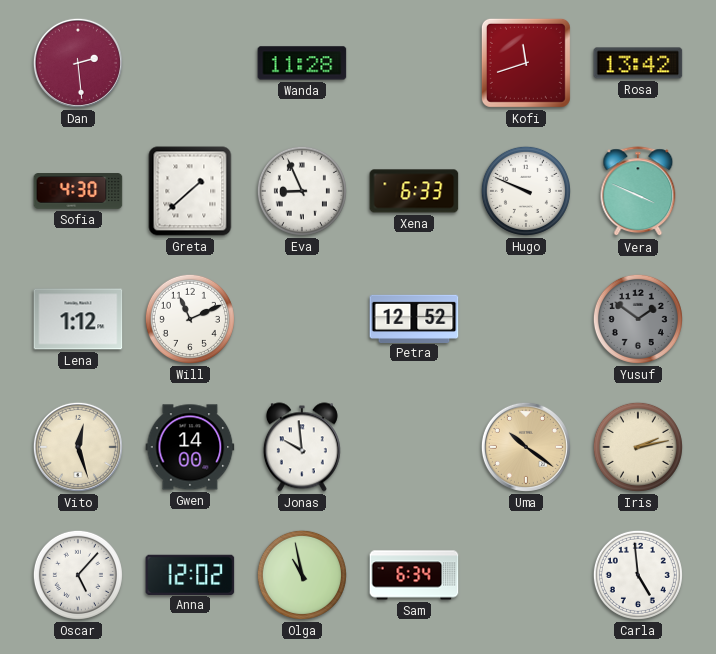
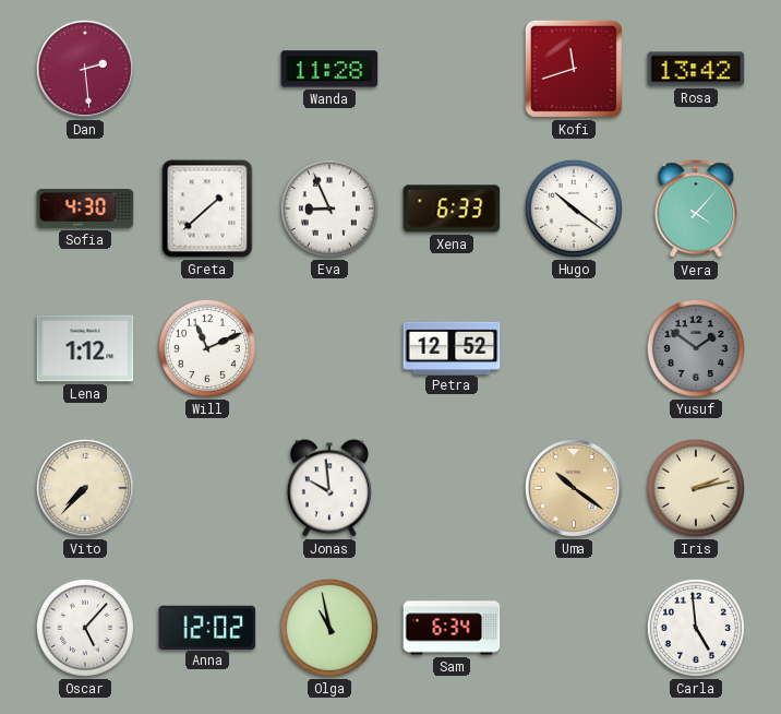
Hugo: 9:49 -> 10:21 (574, 209)
Vera: 3:49 -> 4:07 (696, 210)
Vito: 12:27 -> 7:37 (85, 488)
Gwen: 14:00 -> none (190, 447)
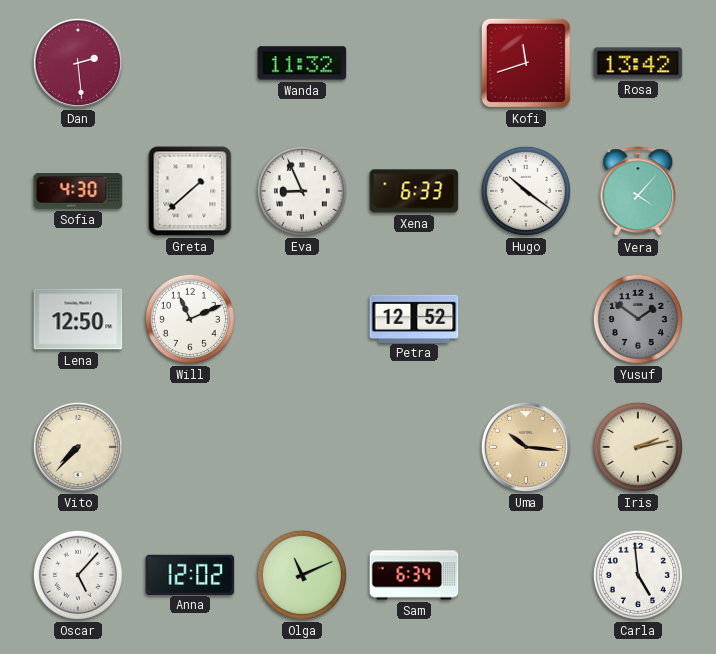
Wanda: 11:28 -> 11:32 (302, 63)
Lena: 1:12 -> 12:50 (78, 319)
Jonas: 9:59 -> none (329, 488)
Uma: 10:21 -> 10:16 (526, 447)
Olga: 10:58 -> 11:11 (302, 575)
